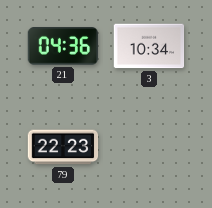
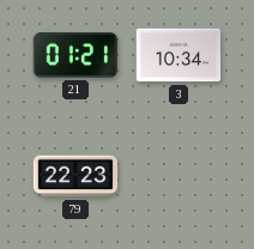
21: 04:36 -> 01:21 (74, 55)
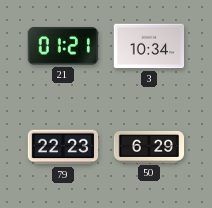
50: none -> 6:29 (149, 147)
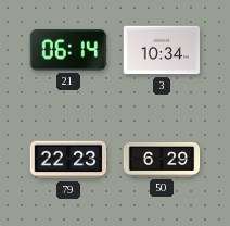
21: 01:21 -> 06:14 (67, 50)
